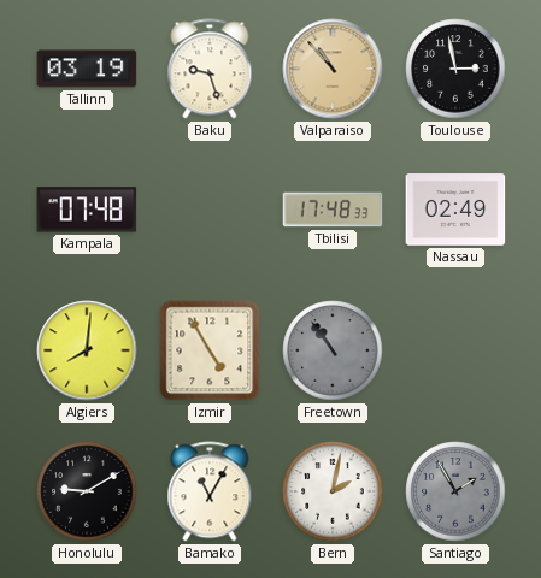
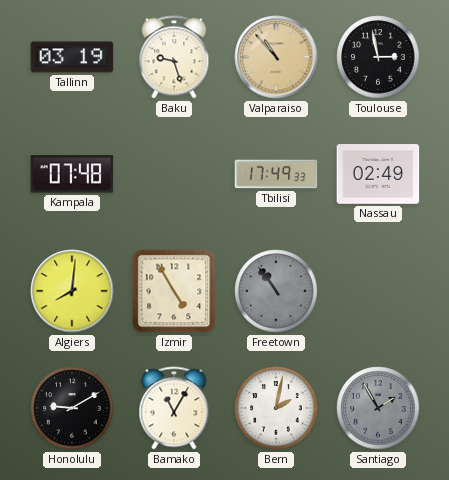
Tbilisi: 17:48 -> 17:49 (276, 174)
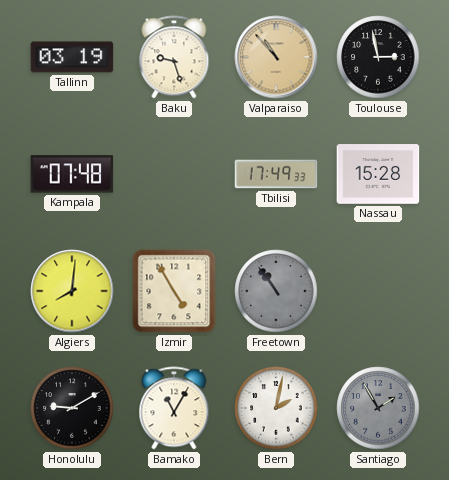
Nassau: 02:49 -> 15:28 (378, 174)
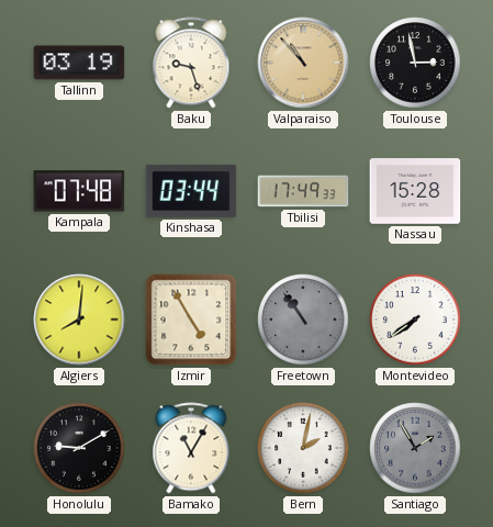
Kinshasa: none -> 03:44 (191, 191)
Montevideo: none -> 7:39 (415, 319)
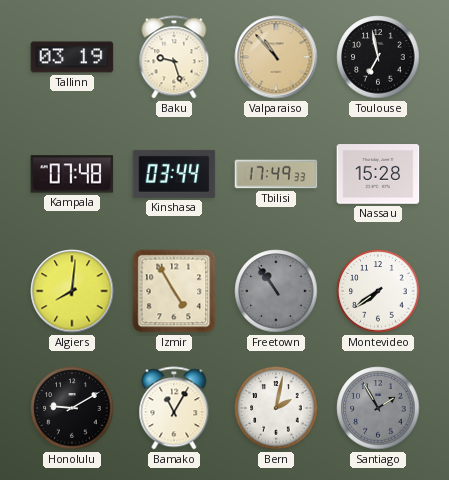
Toulouse: 2:58 -> 6:58 (378, 57)
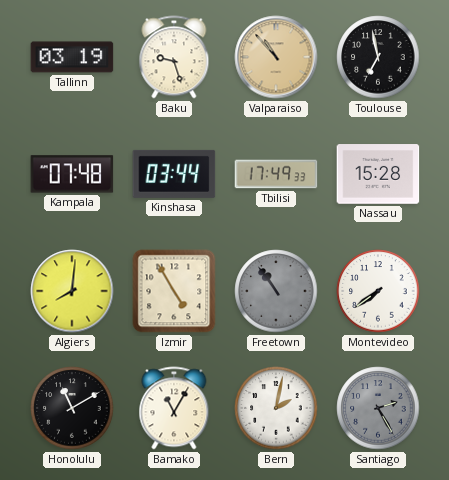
Honolulu: 9:10 -> 11:10 (72, 408)
Santiago: 1:55 -> 2:25 (378, 408)
